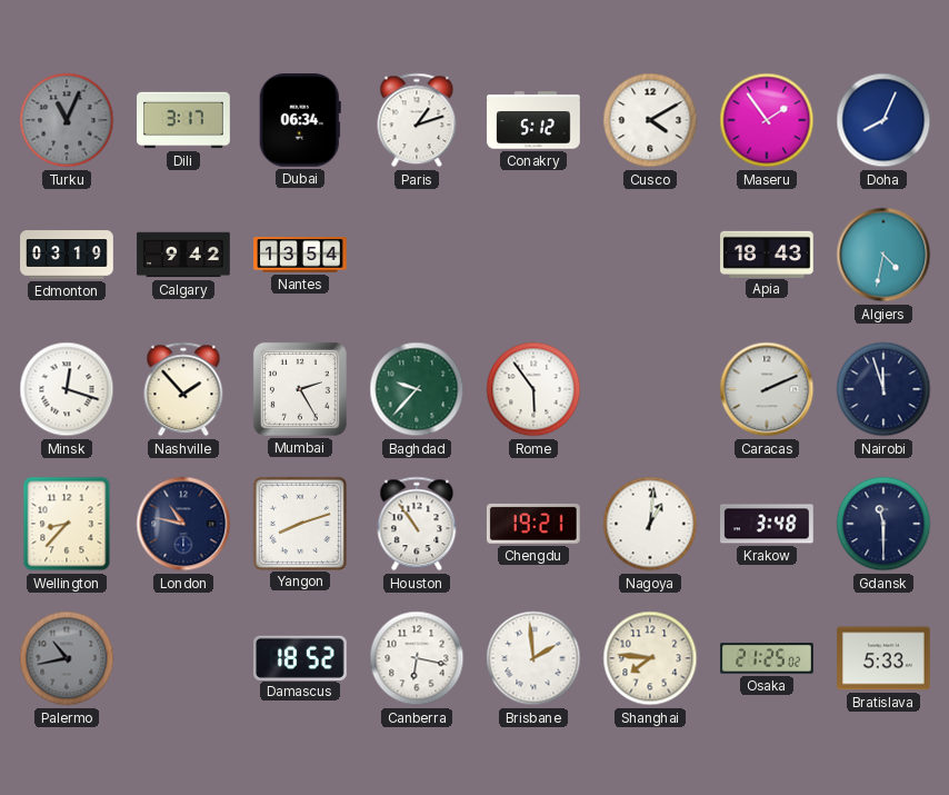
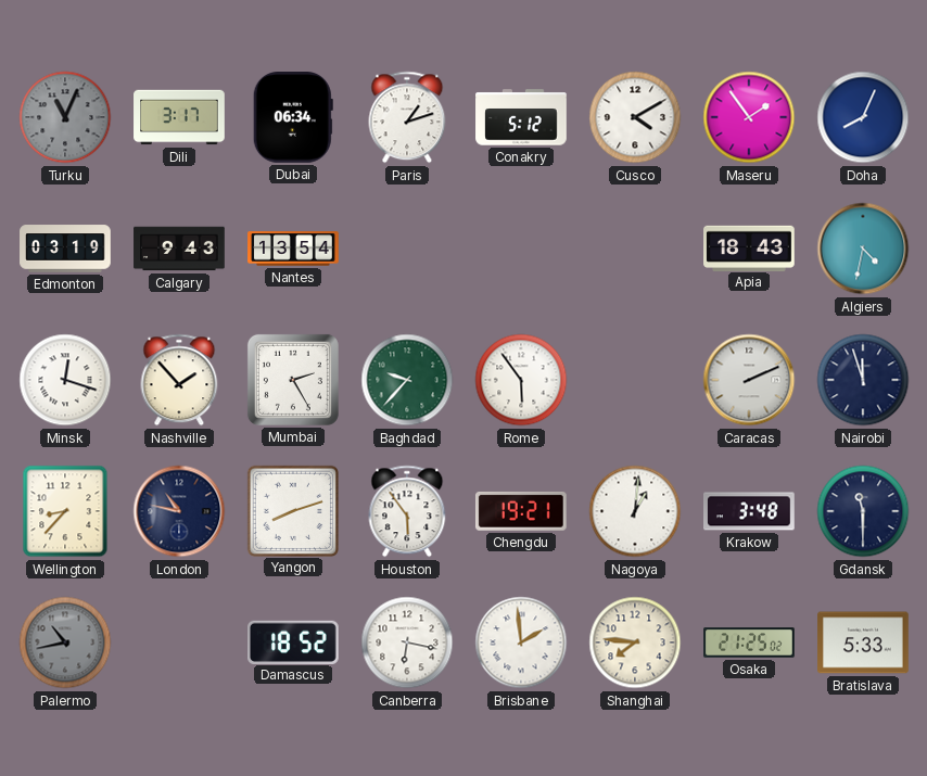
Calgary: 9:42 -> 9:43 (179, 249)
Houston: 10:54 -> 5:54 (407, 511)
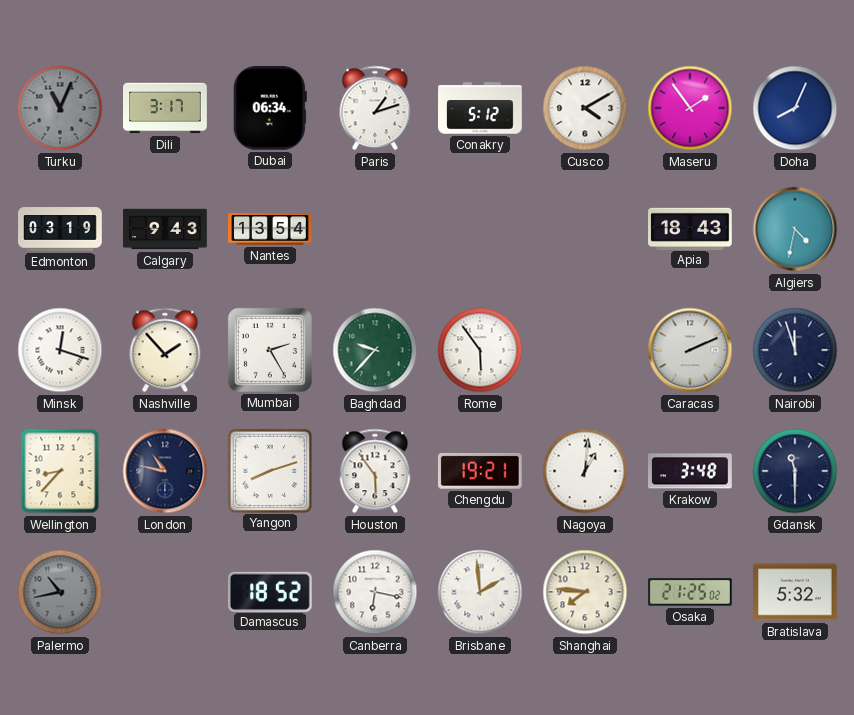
Bratislava: 5:33 -> 5:32 (795, 592)
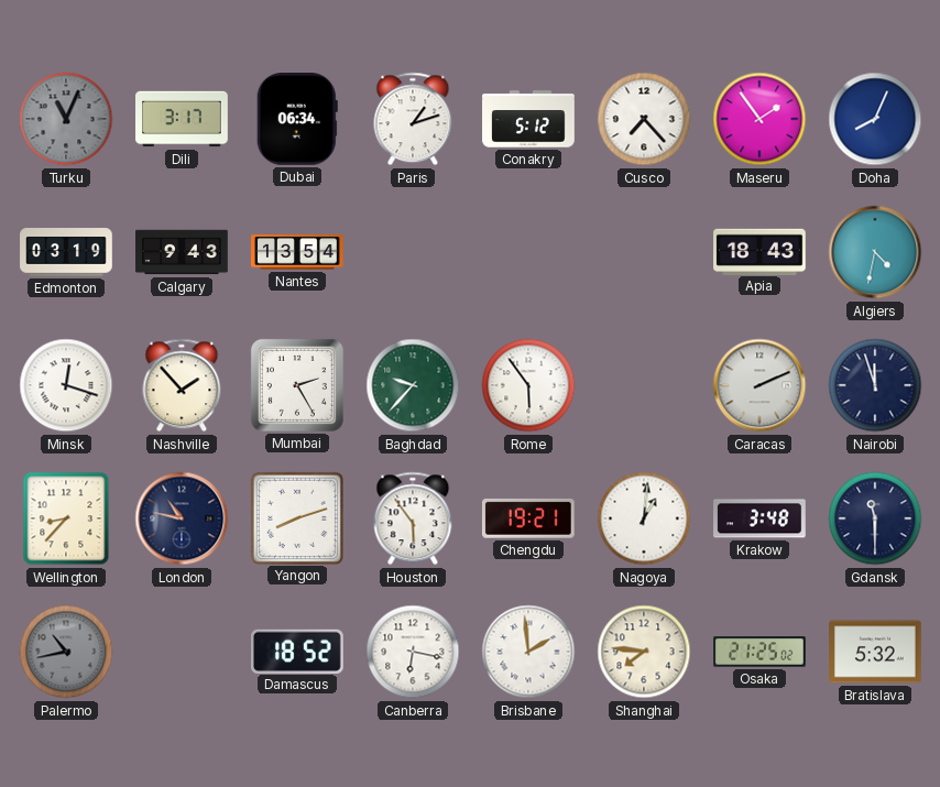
Cusco: 4:10 -> 7:23 (644, 119)
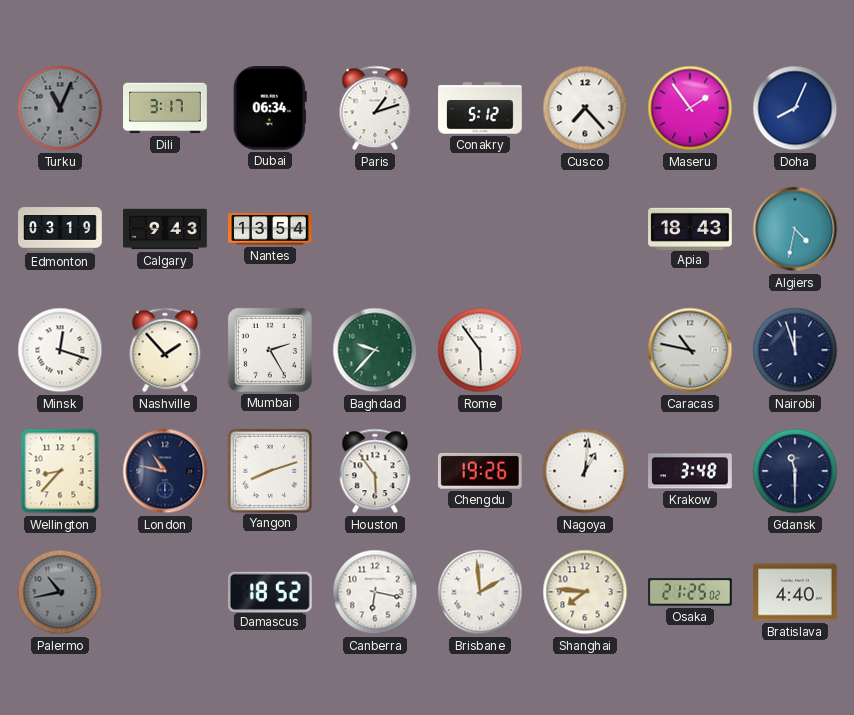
Caracas: 2:11 -> 10:47 (690, 350)
Chengdu: 19:21 -> 19:26 (480, 471)
Bratislava: 5:32 -> 4:40 (795, 592)
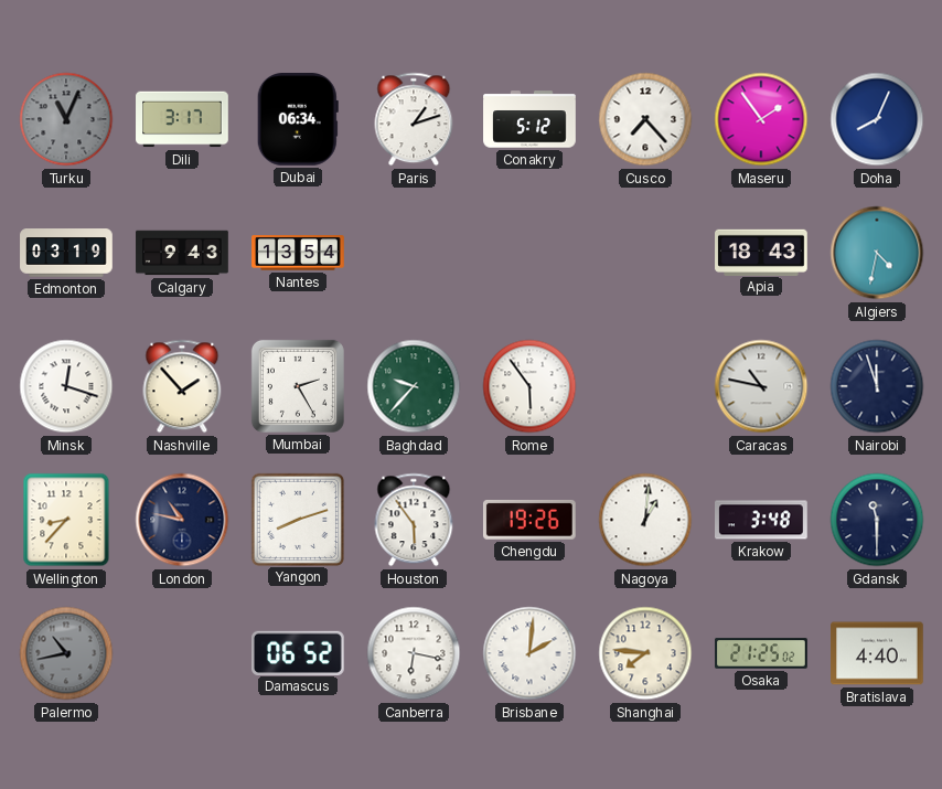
Damascus: 18:52 -> 06:52 (299, 652)
Brisbane: 1:59 -> 2:01 (529, 653)
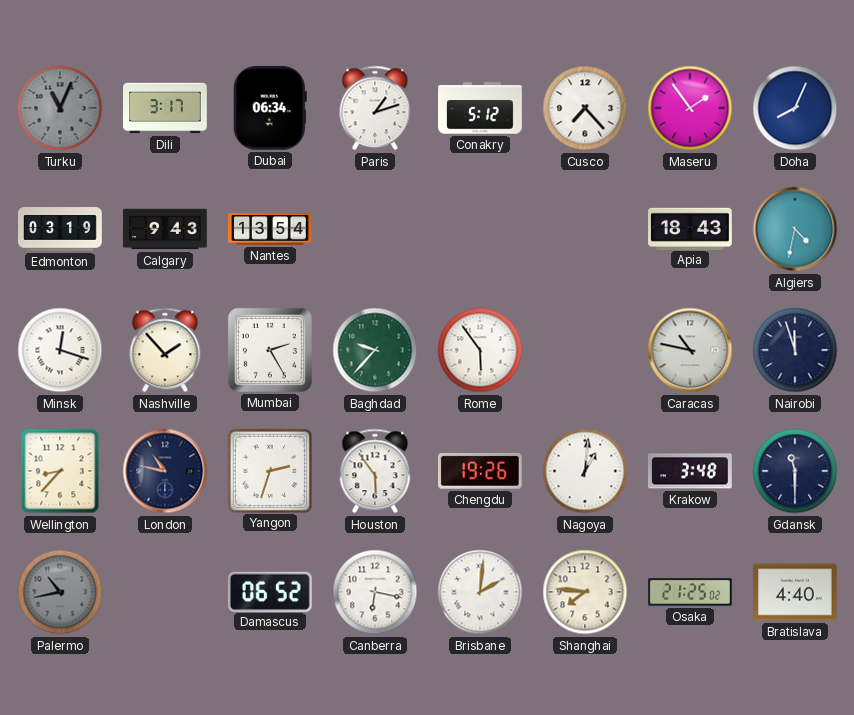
Yangon: 8:12 -> 2:33 (269, 470)
